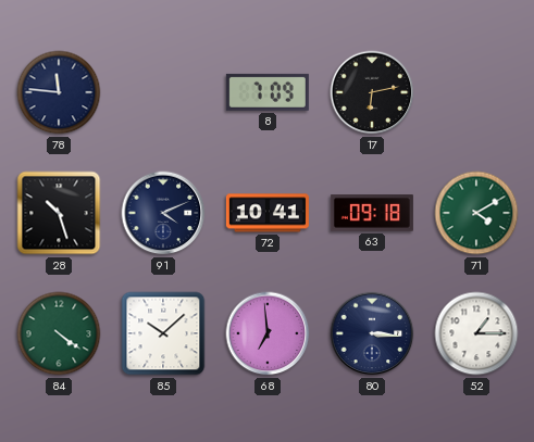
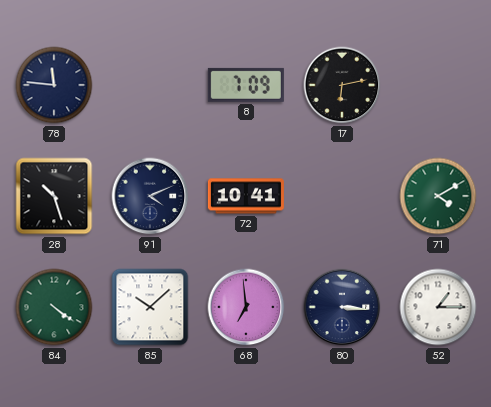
63: 09:18 -> none (372, 213)
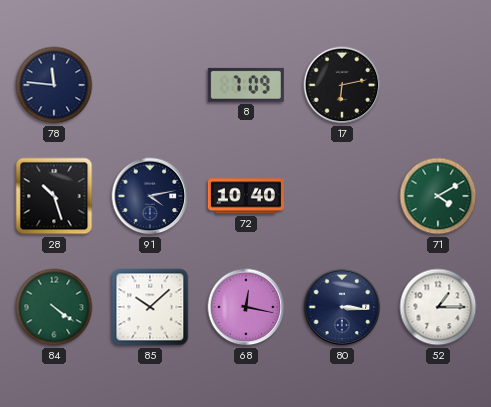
91: 4:11 -> 4:13 (150, 196)
72: 10:41 -> 10:40 (246, 196)
68: 6:59 -> 12:17 (246, 307)
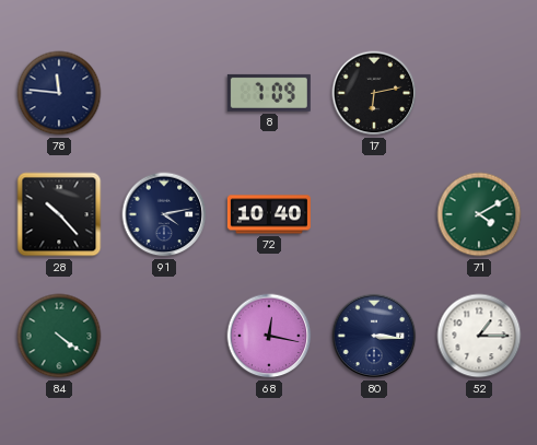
28: 10:27 -> 10:23 (59, 214)
85: 10:08 -> none (150, 307)
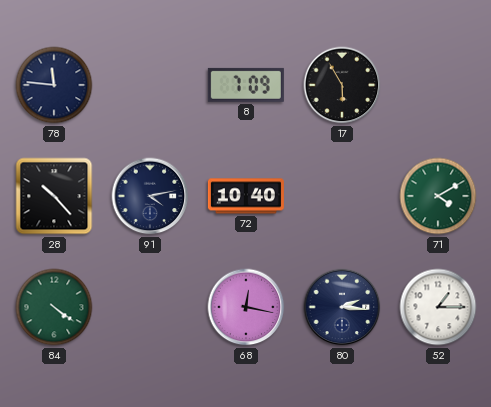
17: 6:13 -> 5:55 (342, 85)
80: 3:16 -> 2:16 (342, 307)
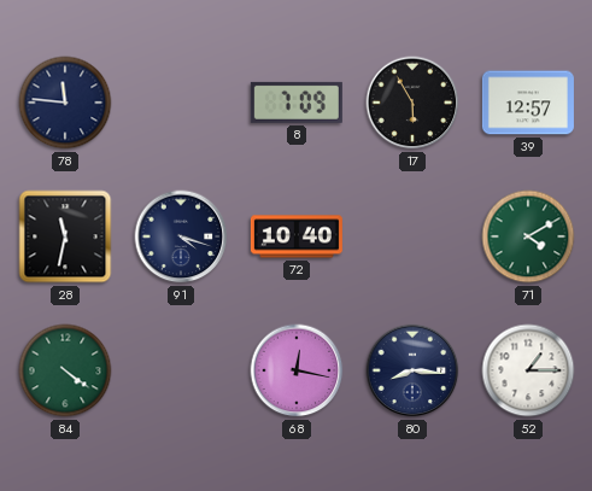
39: none -> 12:57 (528, 103)
28: 10:23 -> 11:32 (65, 236)
91: 4:13 -> 4:18 (181, 236)
80: 2:16 -> 8:16 (412, 370)
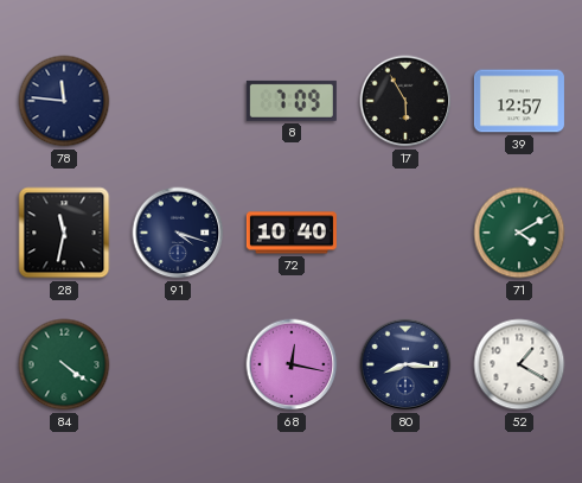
52: 1:15 -> 1:20 (519, 364)
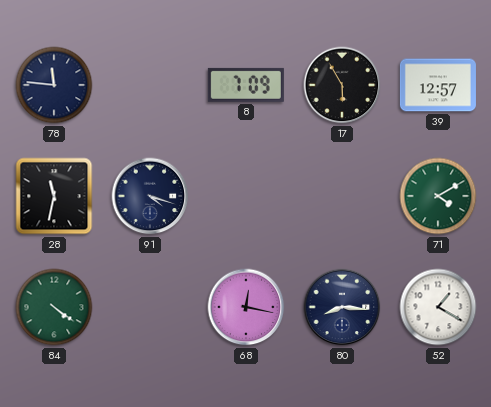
72: 10:40 -> none (292, 233)
